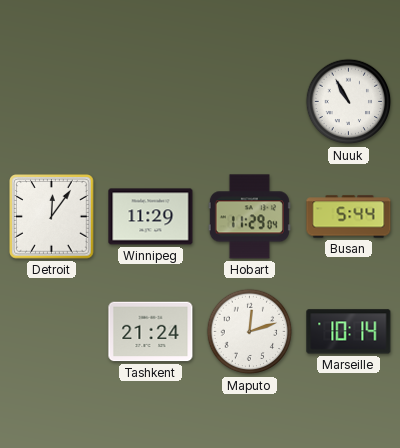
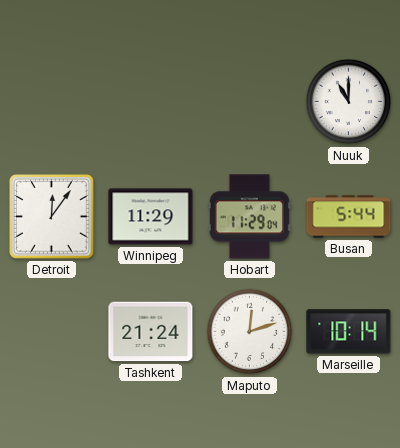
Nuuk: 10:55 -> 11:00 (349, 102)
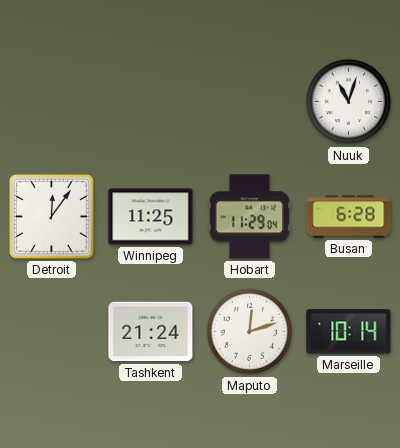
Nuuk: 11:00 -> 11:03 (349, 102)
Winnipeg: 11:29 -> 11:25 (151, 217)
Busan: 5:44 -> 6:28 (349, 217)
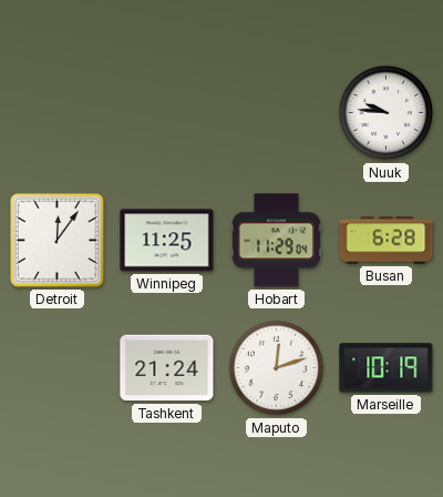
Nuuk: 11:03 -> 9:46 (387, 113)
Marseille: 10:14 -> 10:19 (387, 368)
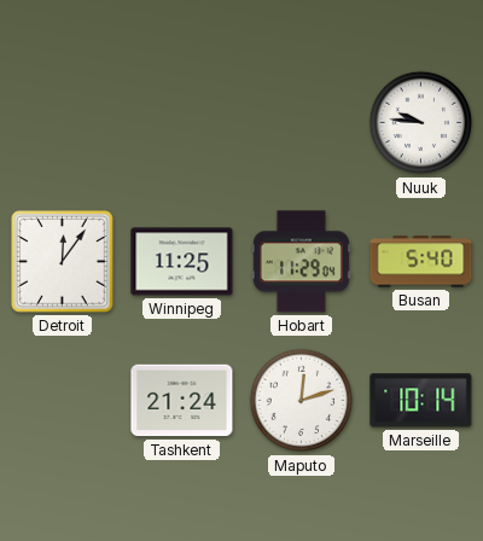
Busan: 6:28 -> 5:40 (421, 262)
Marseille: 10:19 -> 10:14 (421, 401)
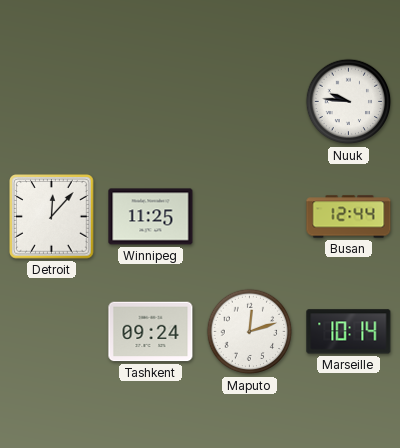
Detroit: 12:06 -> 12:07 (52, 217)
Hobart: 11:29 -> none (301, 262)
Busan: 5:40 -> 12:44 (349, 217)
Tashkent: 21:24 -> 09:24 (151, 332)
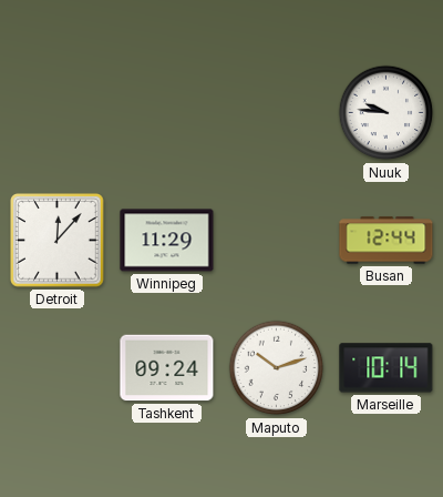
Winnipeg: 11:25 -> 11:29 (167, 241)
Maputo: 12:12 -> 10:12 (277, 368)
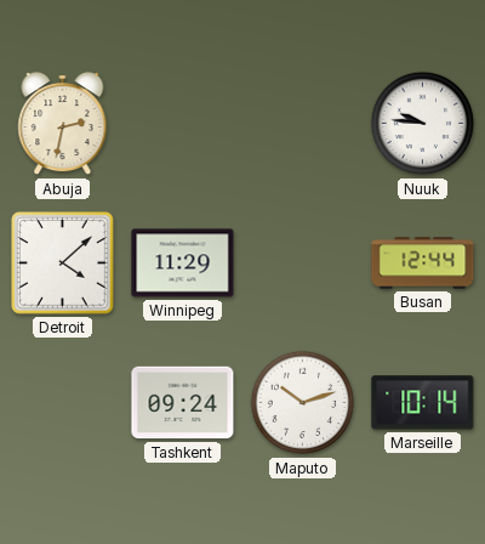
Abuja: none -> 2:32 (63, 124)
Detroit: 12:07 -> 4:08 (63, 263)
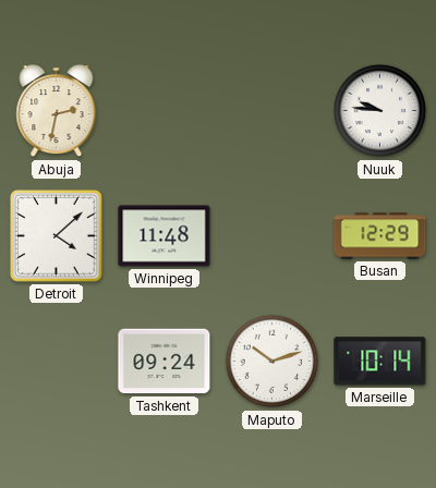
Winnipeg: 11:29 -> 11:48 (165, 236)
Busan: 12:44 -> 12:29 (380, 236)
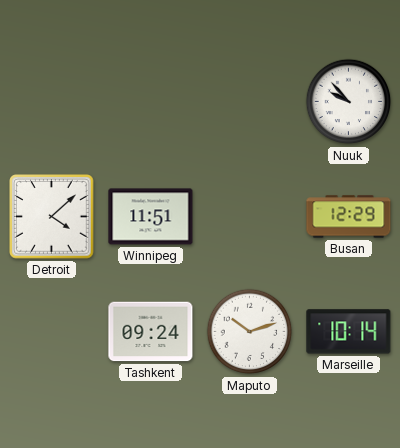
Abuja: 2:32 -> none (57, 111)
Nuuk: 9:46 -> 9:53 (349, 102)
Winnipeg: 11:48 -> 11:51 (151, 217)
